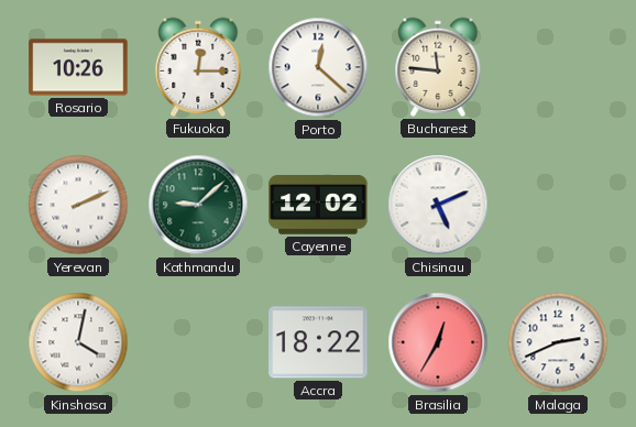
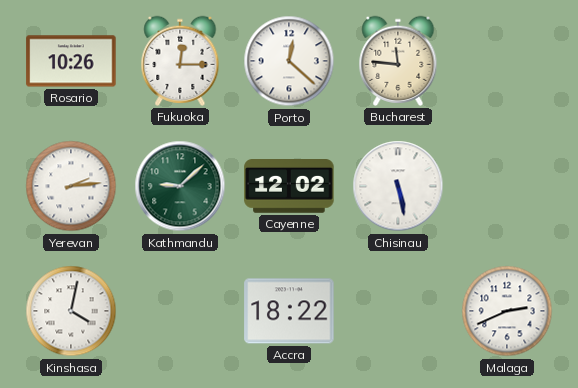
Yerevan: 2:11 -> 2:14 (71, 186)
Chisinau: 5:11 -> 5:28 (398, 186)
Brasilia: 12:35 -> none (438, 342)
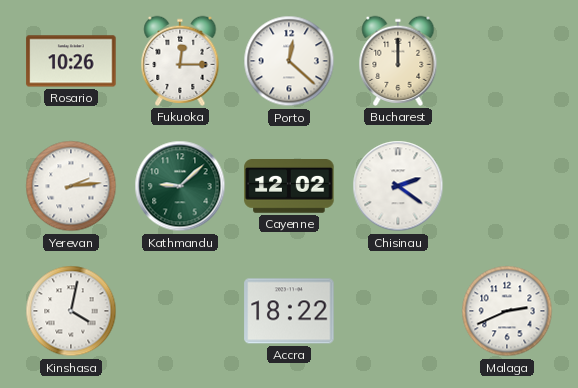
Bucharest: 11:46 -> 12:00 (398, 61)
Chisinau: 5:28 -> 2:21 (398, 186)
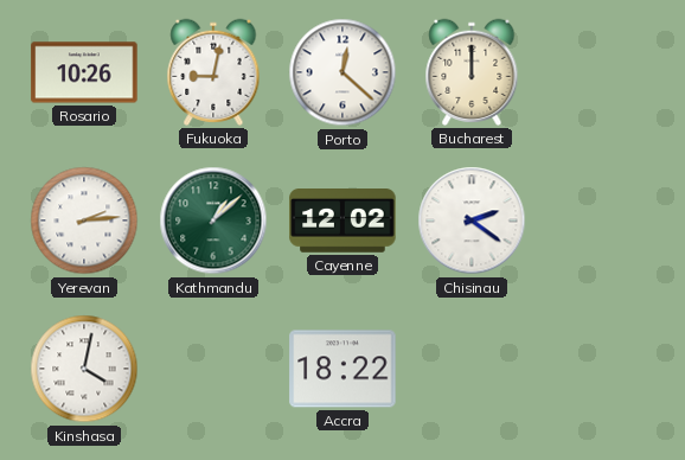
Fukuoka: 12:15 -> 9:02 (213, 72)
Kathmandu: 9:08 -> 1:08 (213, 221)
Malaga: 2:41 -> none (507, 311)
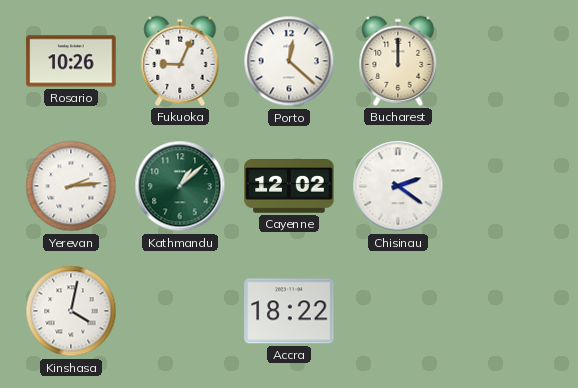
Fukuoka: 9:02 -> 9:04 (180, 61)
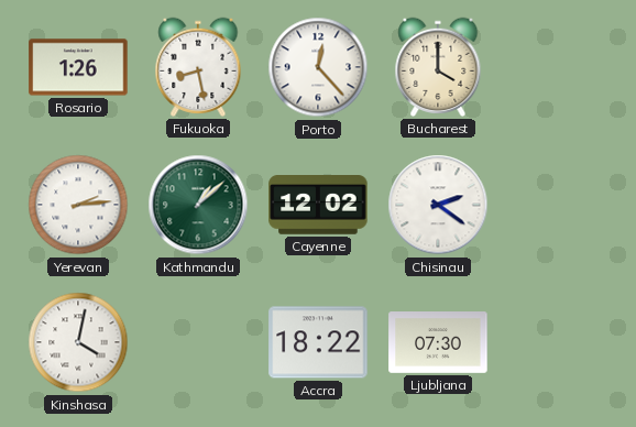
Rosario: 10:26 -> 1:26 (78, 67)
Fukuoka: 9:04 -> 8:28 (198, 67)
Porto: 12:22 -> 12:23 (318, 67)
Bucharest: 12:00 -> 4:00 (438, 67)
Ljubljana: none -> 07:30 (438, 343)
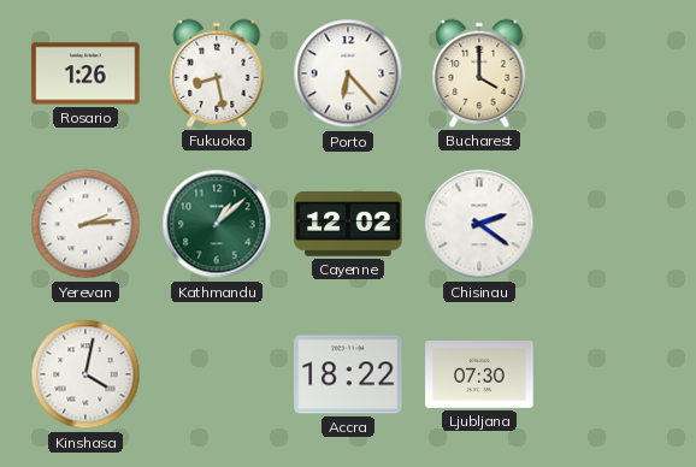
Porto: 12:23 -> 6:23 (348, 73)
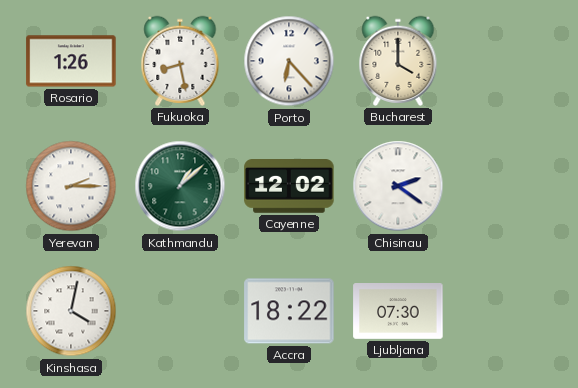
Yerevan: 2:14 -> 2:15 (71, 186)
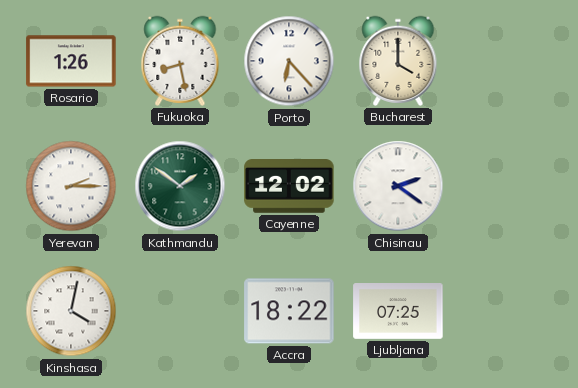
Kathmandu: 1:08 -> 1:51 (180, 186)
Ljubljana: 07:30 -> 07:25 (398, 312)
